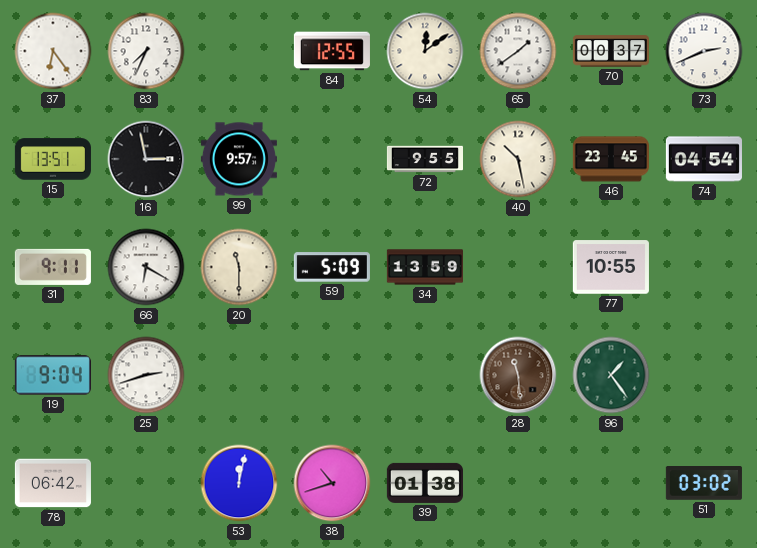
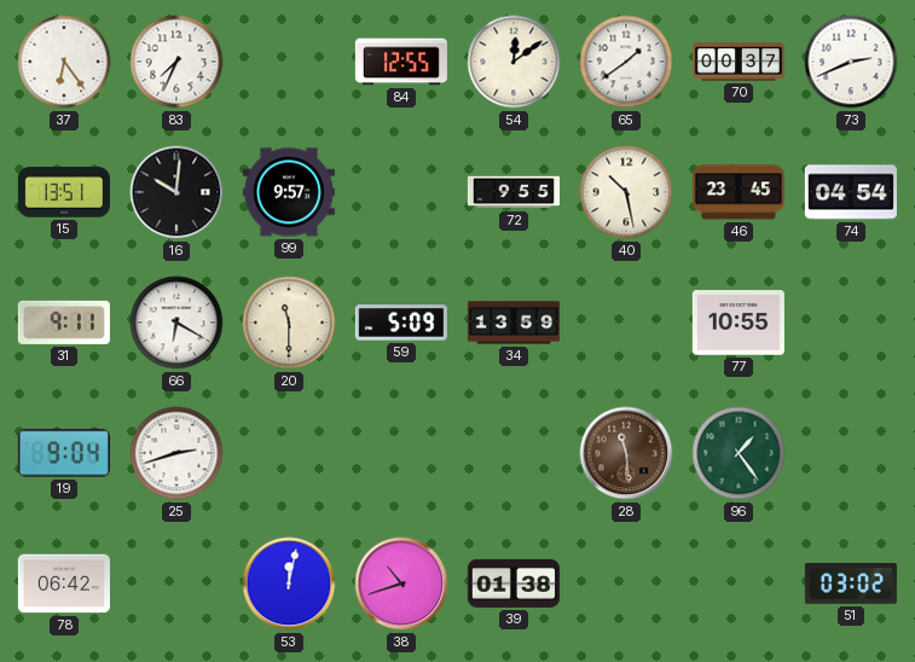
16: 2:58 -> 10:01 (176, 192)
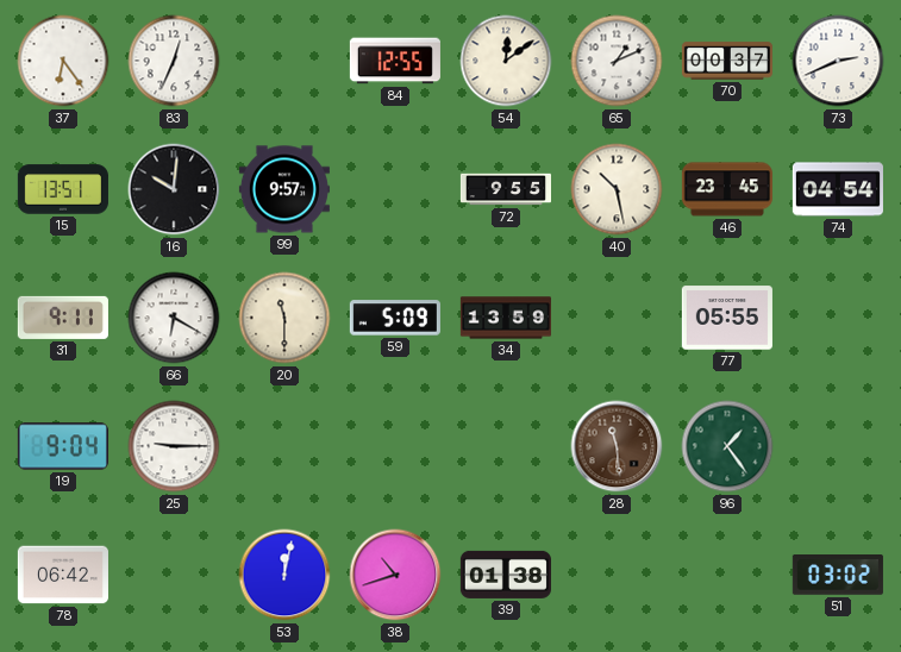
83: 7:34 -> 12:34 (174, 61)
65: 1:39 -> 1:11 (617, 61)
77: 10:55 -> 05:55 (727, 318)
25: 2:42 -> 9:15 (174, 446)
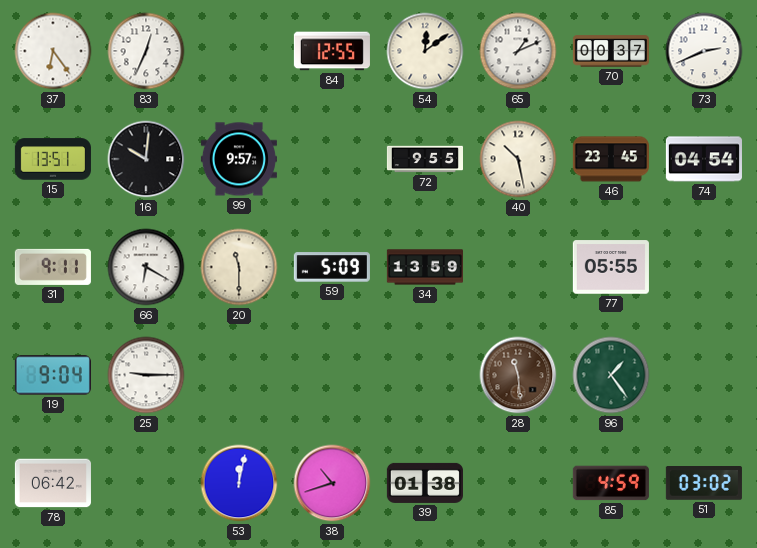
85: none -> 4:59 (611, 483)
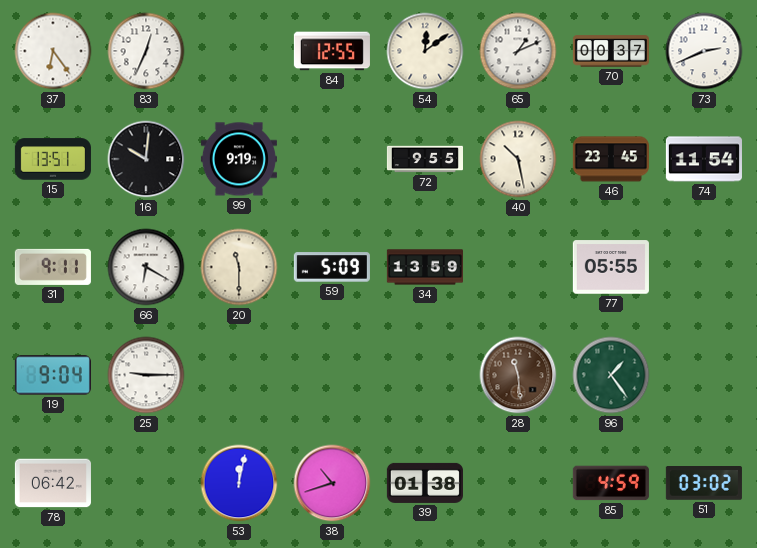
99: 9:57 -> 9:19 (239, 159)
74: 04:54 -> 11:54 (704, 159)
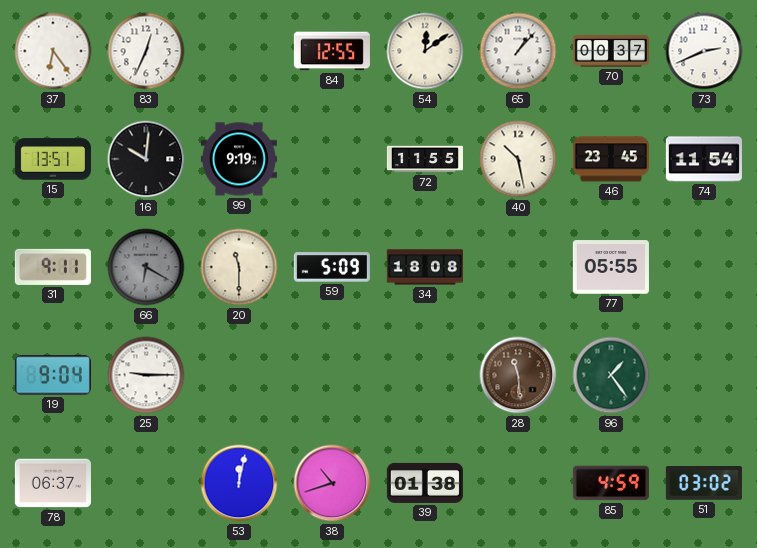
65: 1:11 -> 1:07 (518, 51)
72: 9:55 -> 11:55 (424, 159)
66 dial: white -> grey (146, 267)
34: 13:59 -> 18:08 (425, 267)
78: 06:42 -> 06:37 (53, 483)
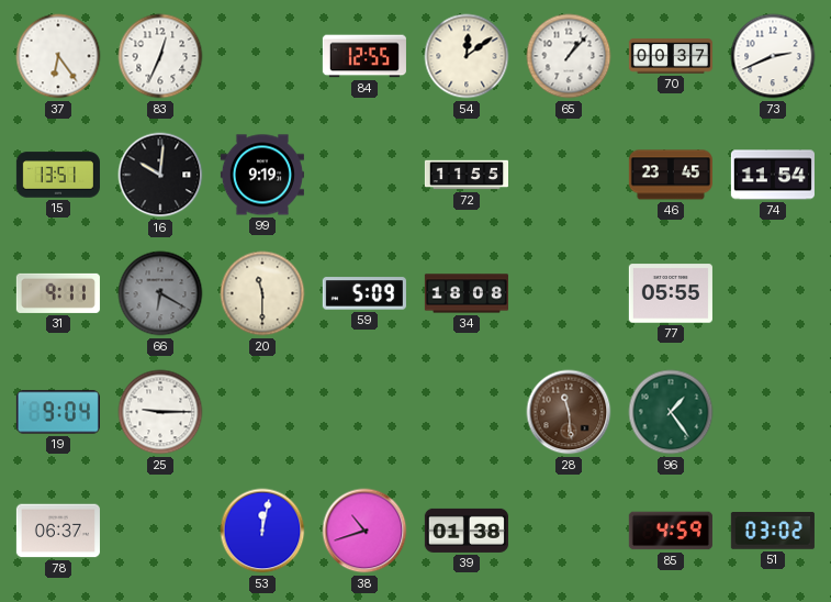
40: 10:28 -> none (518, 159)
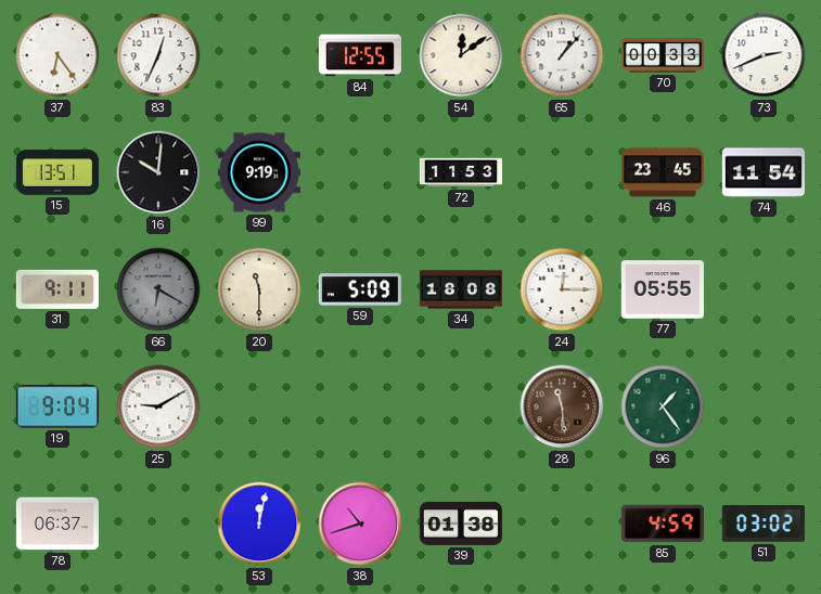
70: 00:37 -> 00:33 (663, 55)
72: 11:55 -> 11:53 (460, 172)
24: none -> 12:15 (562, 289)
25: 9:15 -> 9:10 (158, 406)
